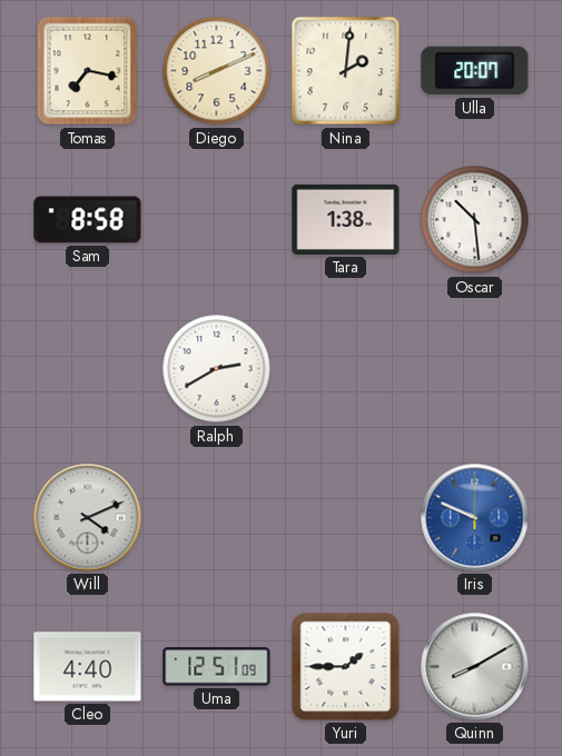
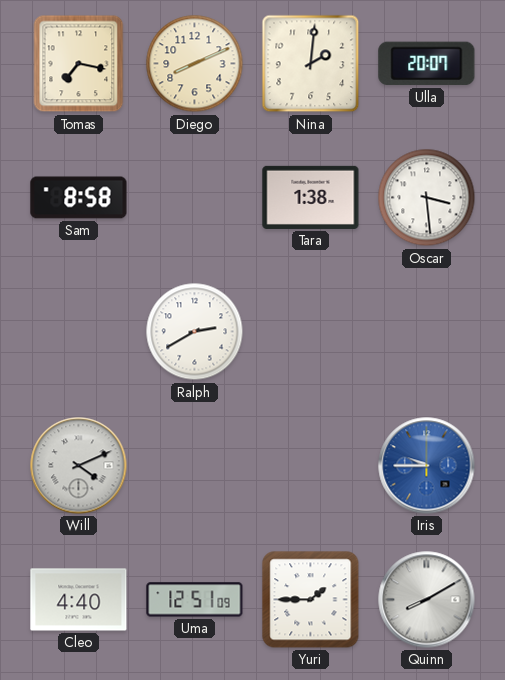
Oscar: 10:29 -> 3:29 (427, 198)
Iris: 9:49 -> 9:45 (427, 466)
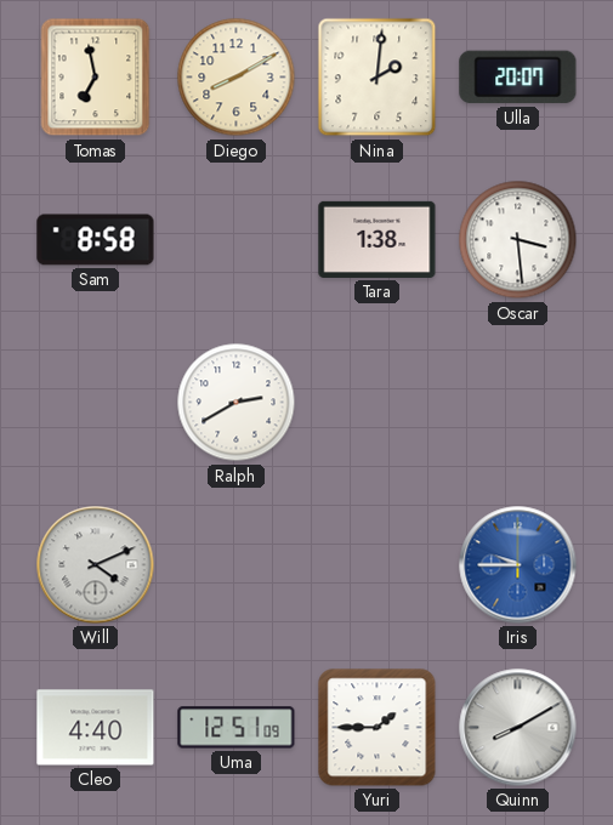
Tomas: 7:17 -> 6:58 (96, 78)
Diego: 8:11 -> 8:10 (237, 78)
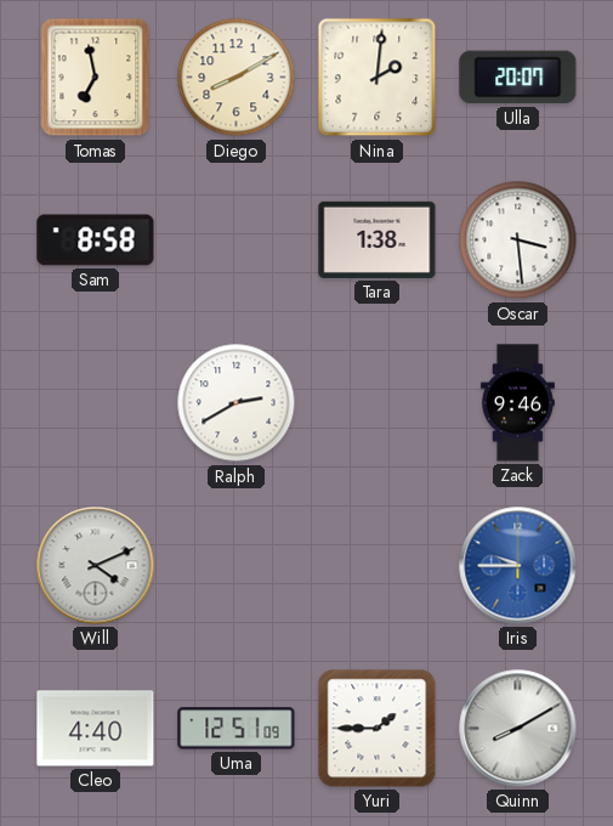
Zack: none -> 9:46 (517, 403)
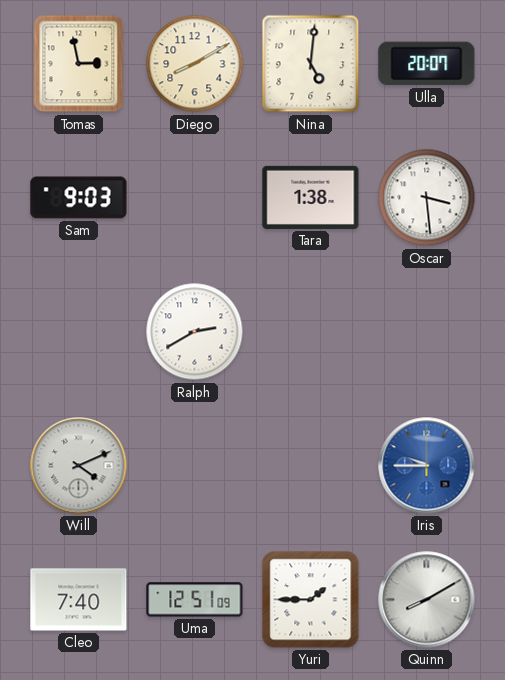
Tomas: 6:58 -> 2:58 (79, 64)
Nina: 2:01 -> 5:01 (311, 64)
Sam: 8:58 -> 9:03 (79, 198)
Zack: 9:46 -> none (517, 403)
Cleo: 4:40 -> 7:40 (79, 600)
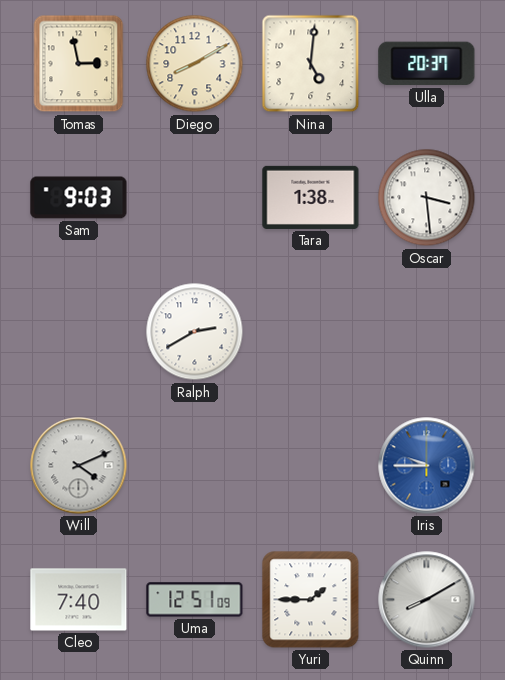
Ulla: 20:07 -> 20:37 (427, 64)
